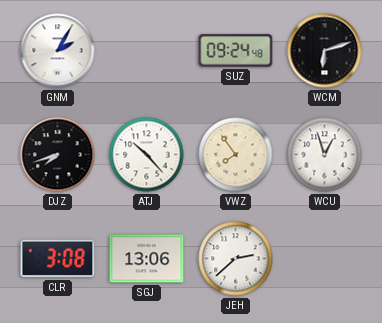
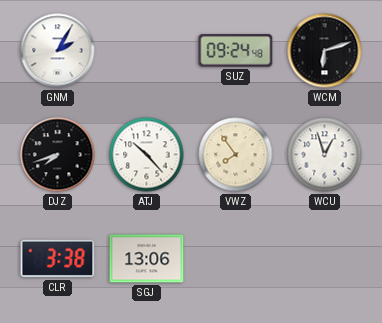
CLR: 3:08 -> 3:38 (58, 259)
JEH: 2:38 -> none (236, 259)
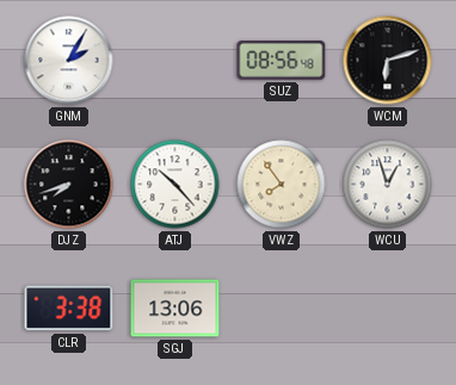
SUZ: 09:24 -> 08:56 (282, 61)
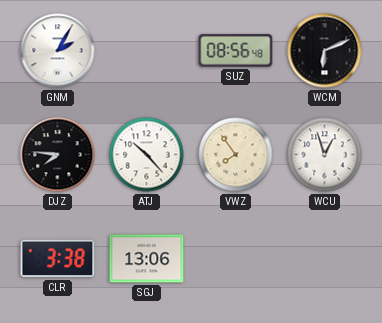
WCM: 6:12 -> 6:11 (325, 51)
DJZ: 7:42 -> 7:46 (58, 155)
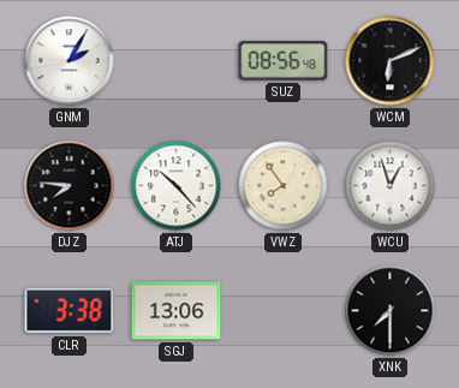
XNK: none -> 7:30 (391, 311)
